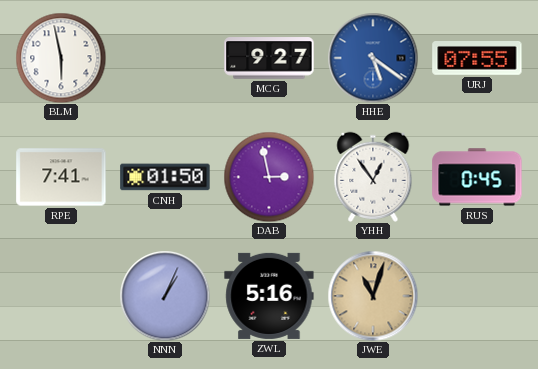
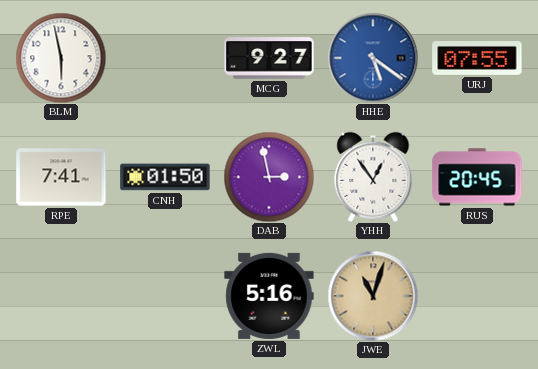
RUS: 0:45 -> 20:45 (477, 177)
NNN: 1:04 -> none (165, 296)
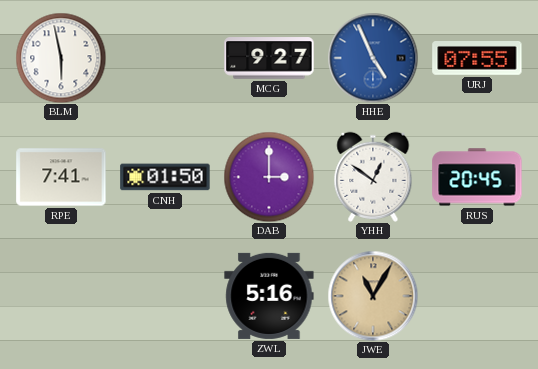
HHE: 5:21 -> 4:56 (373, 58)
DAB: 2:58 -> 3:00 (269, 177)
YHH: 12:54 -> 12:51 (373, 177)
JWE: 11:03 -> 11:05 (373, 296)
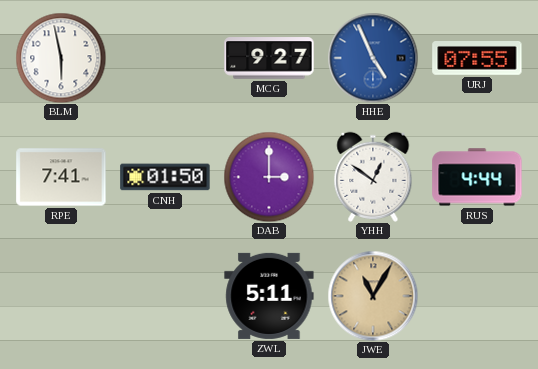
RUS: 20:45 -> 4:44 (477, 177)
ZWL: 5:16 -> 5:11 (269, 296)
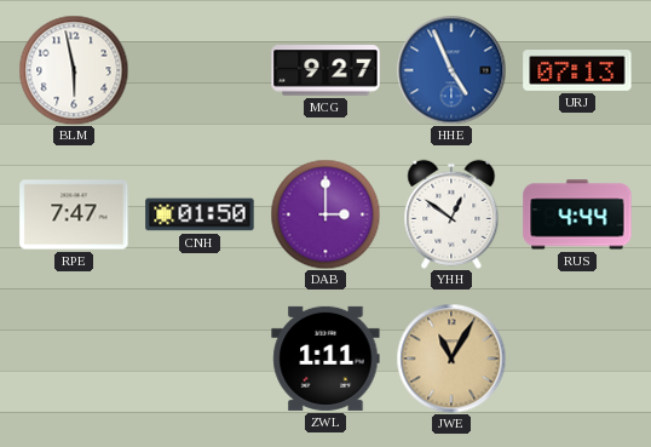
URJ: 07:55 -> 07:13 (577, 71)
RPE: 7:41 -> 7:47 (74, 214)
ZWL: 5:11 -> 1:11 (325, 359)
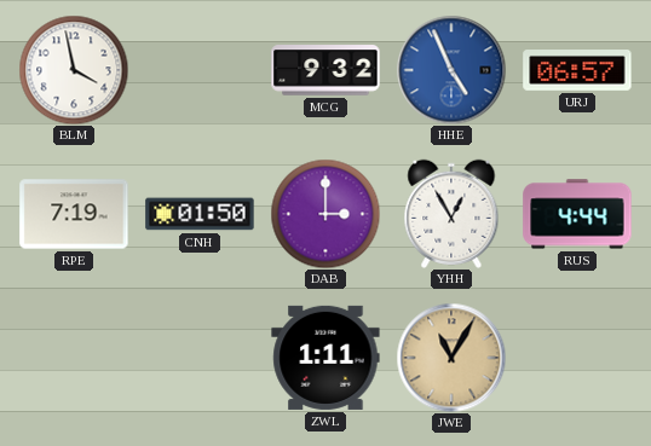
BLM: 5:58 -> 3:58 (74, 70)
MCG: 9:27 -> 9:32 (325, 70)
URJ: 07:13 -> 06:57 (577, 71)
RPE: 7:47 -> 7:19 (74, 214)
YHH: 12:51 -> 12:55 (451, 214)
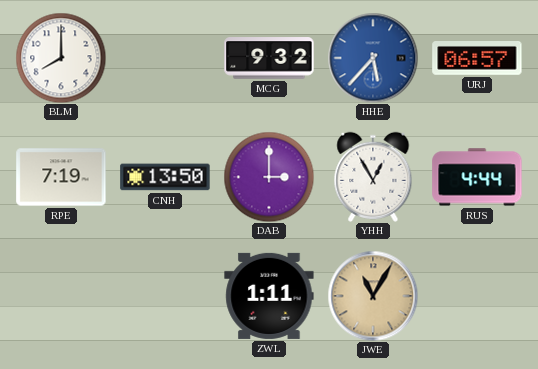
BLM: 3:58 -> 8:00 (61, 58)
HHE: 4:56 -> 5:37 (373, 58)
CNH: 01:50 -> 13:50 (165, 177)
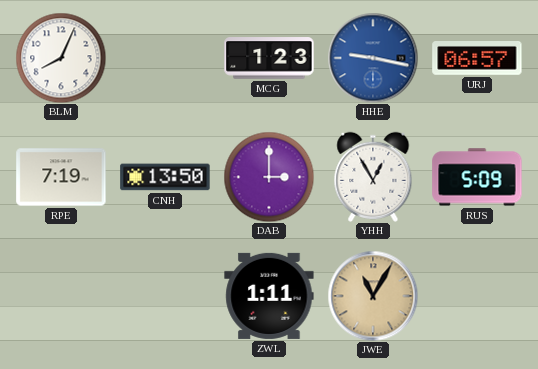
BLM: 8:00 -> 8:04 (61, 58)
MCG: 9:32 -> 1:23 (269, 58)
HHE: 5:37 -> 9:17 (373, 58)
RUS: 4:44 -> 5:09 (477, 177)
